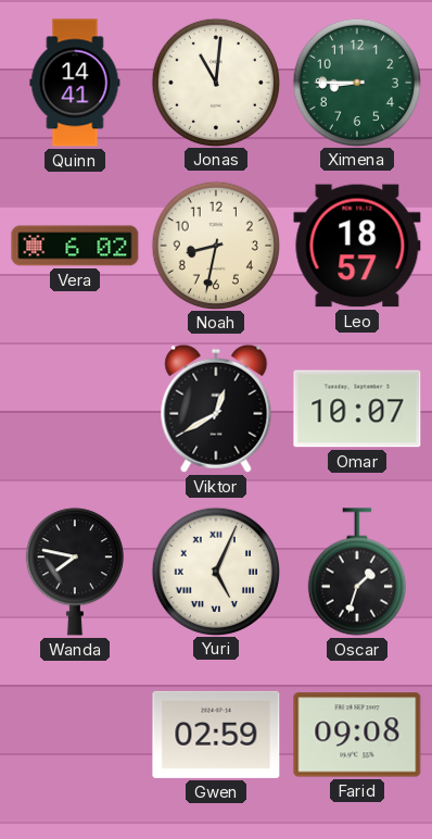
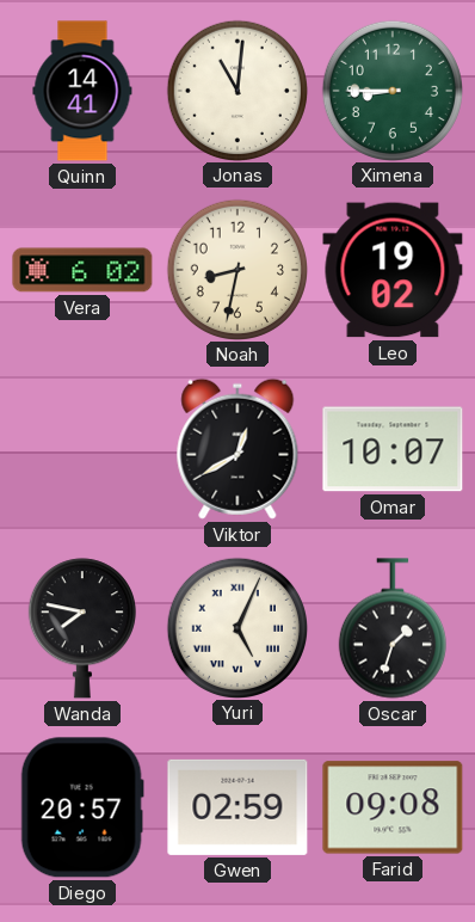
Leo: 18:57 -> 19:02 (393, 270)
Diego: none -> 20:57 (82, 807)
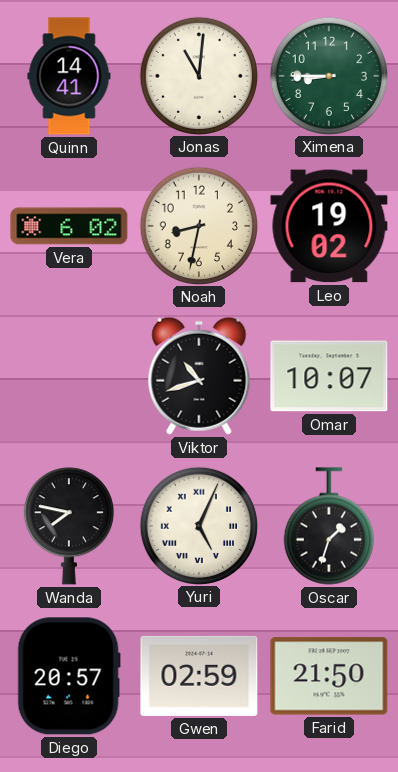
Viktor: 12:40 -> 10:42 (199, 376)
Farid: 09:08 -> 21:50 (329, 676)
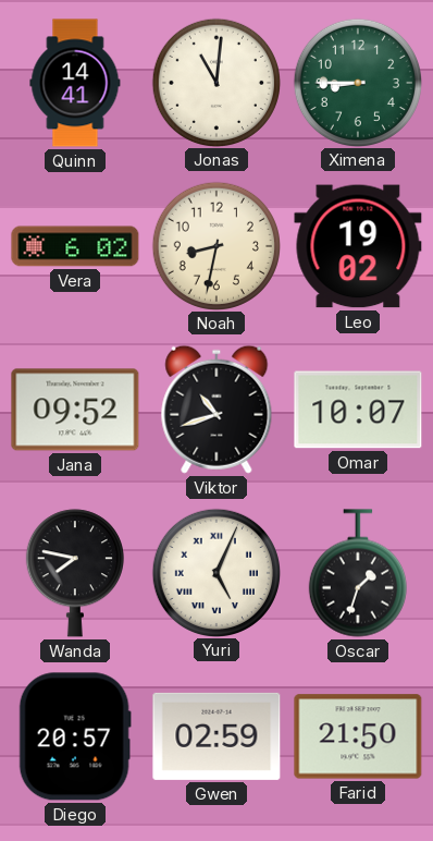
Jana: none -> 09:52 (75, 410)
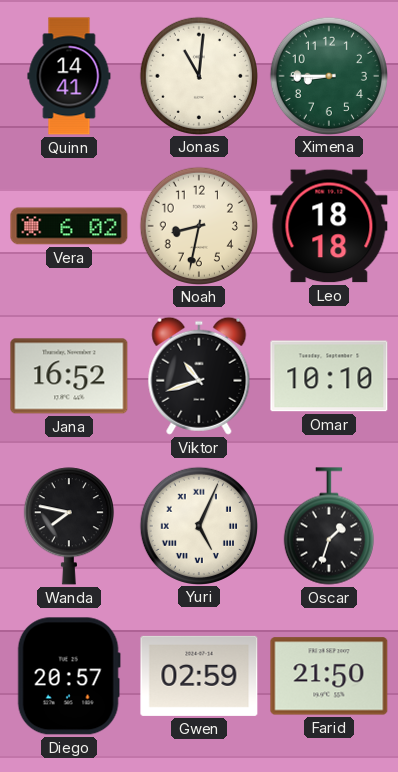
Leo: 19:02 -> 18:18 (329, 226)
Jana: 09:52 -> 16:52 (69, 376)
Omar: 10:07 -> 10:10 (329, 376)
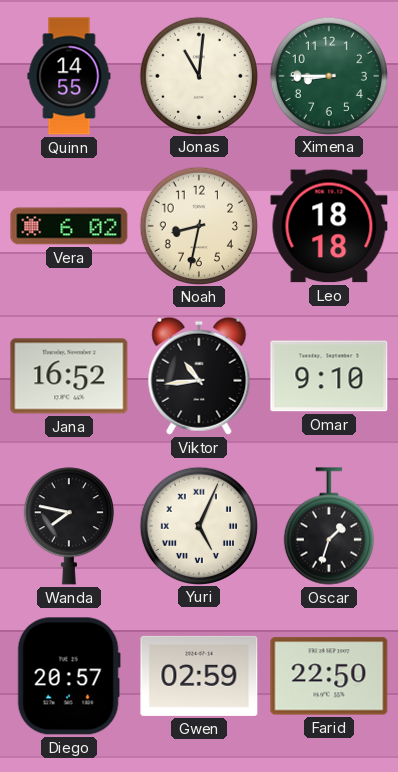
Quinn: 14:41 -> 14:55 (69, 76)
Viktor: 10:42 -> 10:44 (199, 376)
Omar: 10:10 -> 9:10 (329, 376)
Farid: 21:50 -> 22:50 (329, 676)
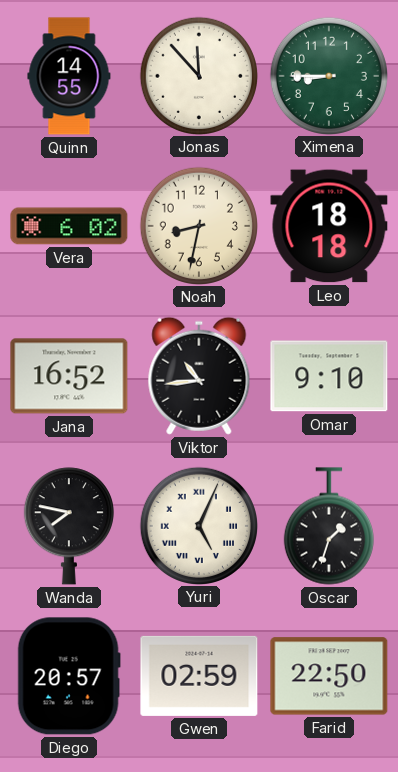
Jonas: 11:01 -> 11:53 (198, 75)
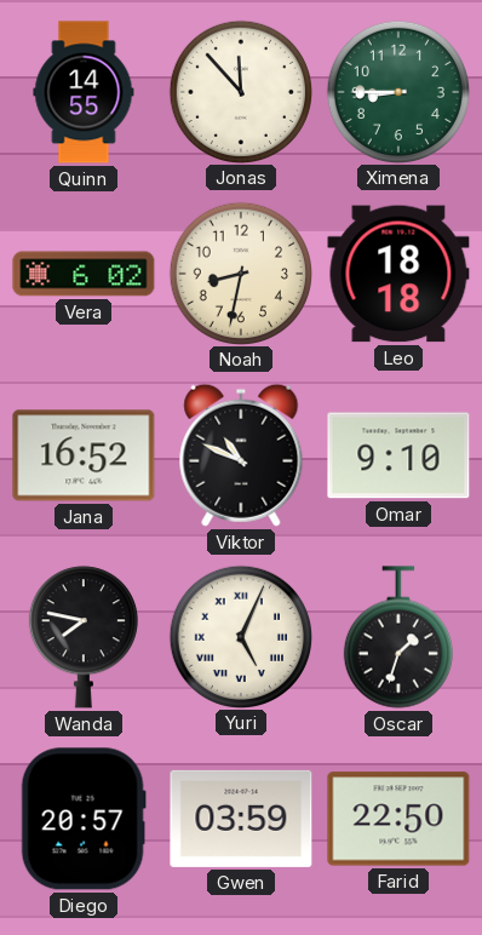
Viktor: 10:44 -> 10:49 (241, 455)
Gwen: 02:59 -> 03:59 (241, 819)
